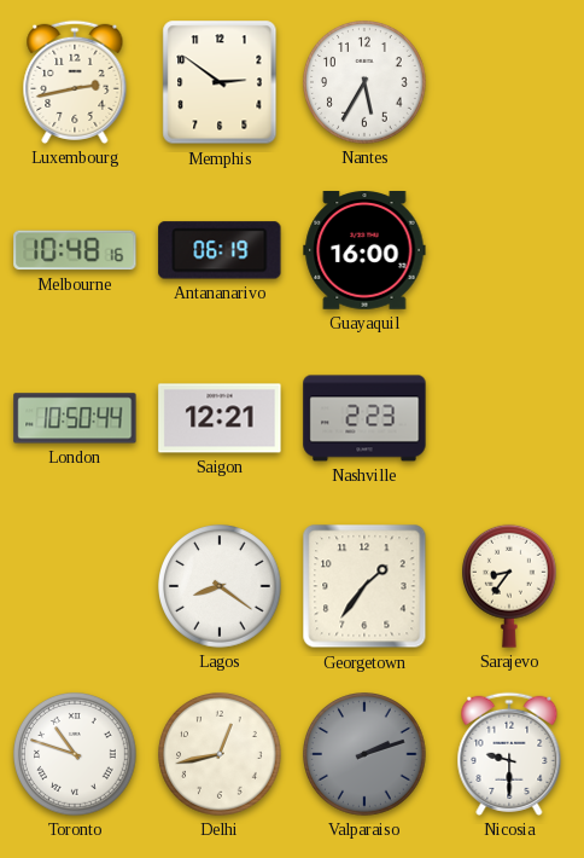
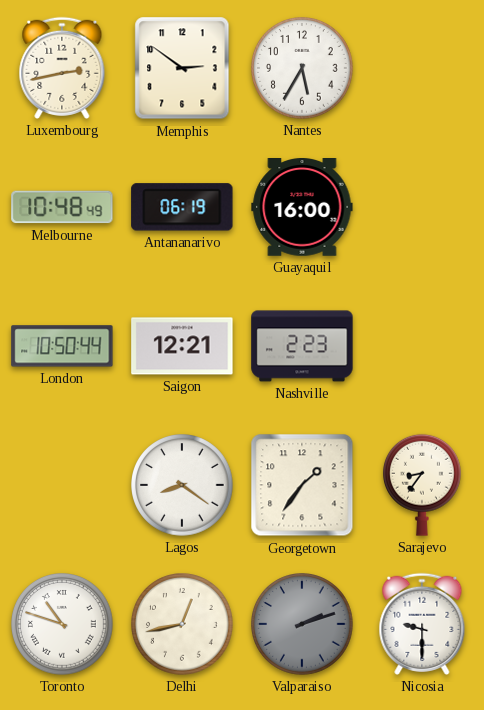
Melbourne: 10:48:16 -> 10:48:49 (62, 207)
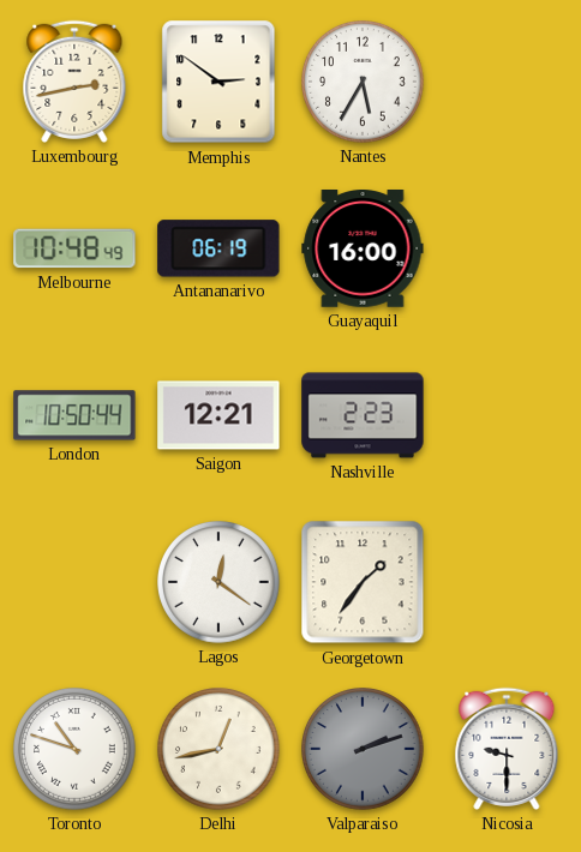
Lagos: 8:21 -> 12:21 (220, 583)
Sarajevo: 8:36 -> none (423, 485)
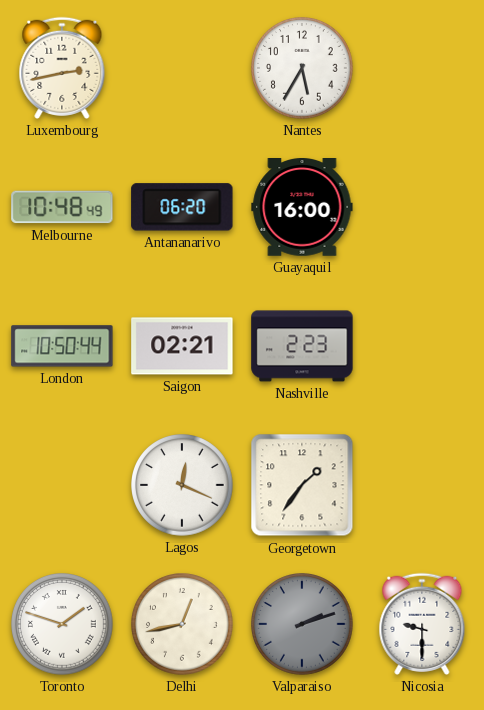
Memphis: 2:51 -> none (218, 82)
Antananarivo: 06:19 -> 06:20 (182, 207)
Saigon: 12:21 -> 02:21 (182, 346)
Lagos: 12:21 -> 12:19 (183, 486)
Toronto: 10:48 -> 1:48 (63, 625)
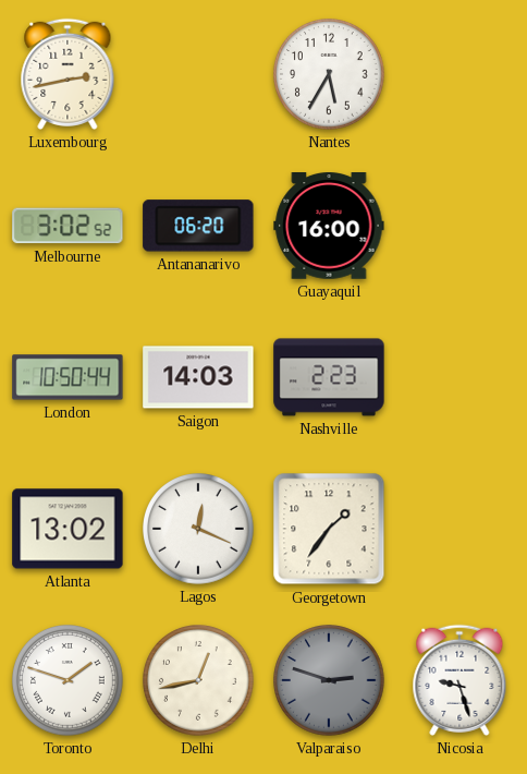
Melbourne: 10:48 -> 3:02 (68, 226)
Saigon: 02:21 -> 14:03 (198, 377)
Atlanta: none -> 13:02 (68, 529)
Valparaiso: 2:12 -> 2:48 (330, 681)
Nicosia: 9:30 -> 9:27 (459, 680)
